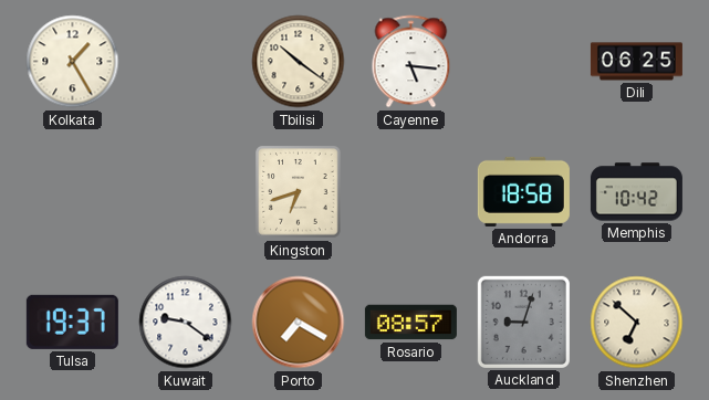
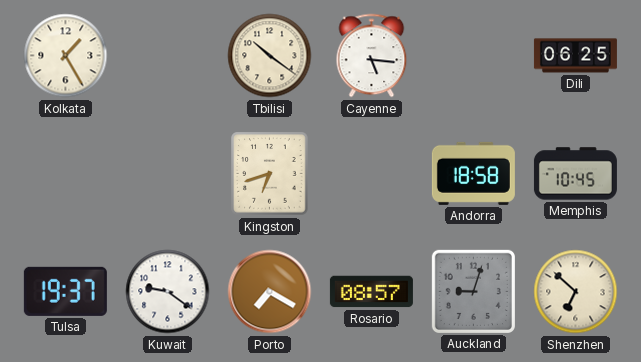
Memphis: 10:42 -> 10:45 (575, 174)
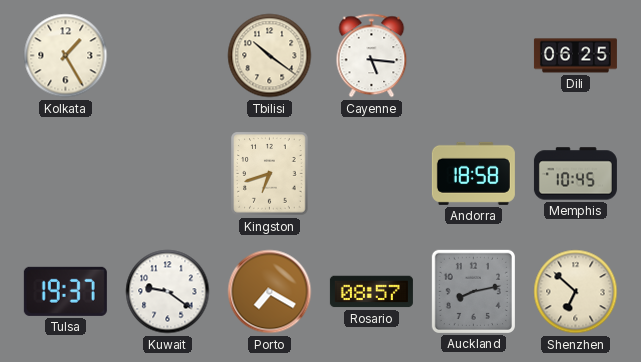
Auckland: 9:03 -> 8:13 (473, 291)
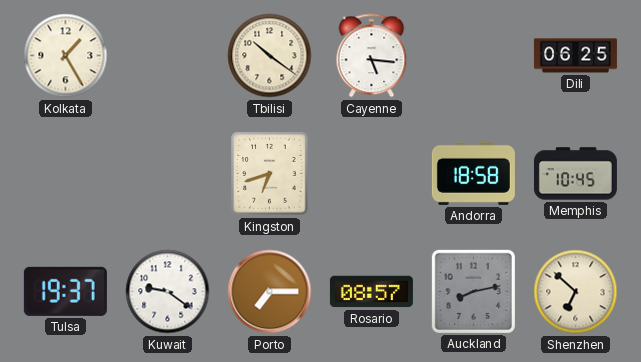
Porto: 7:20 -> 7:15 (270, 292)
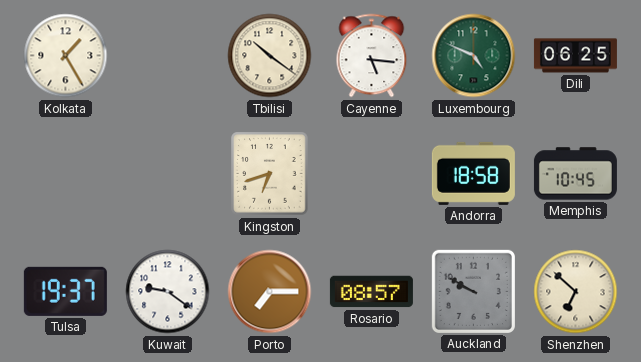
Luxembourg: none -> 4:49 (474, 56)
Auckland: 8:13 -> 9:50 (473, 291)
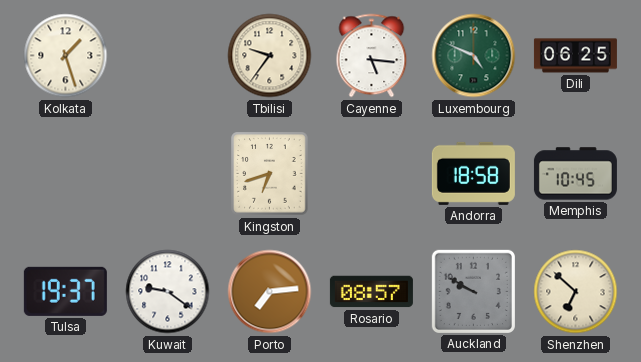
Kolkata: 1:25 -> 1:27 (66, 56)
Tbilisi: 10:21 -> 9:36 (270, 56)
Porto: 7:15 -> 7:14 (270, 292)
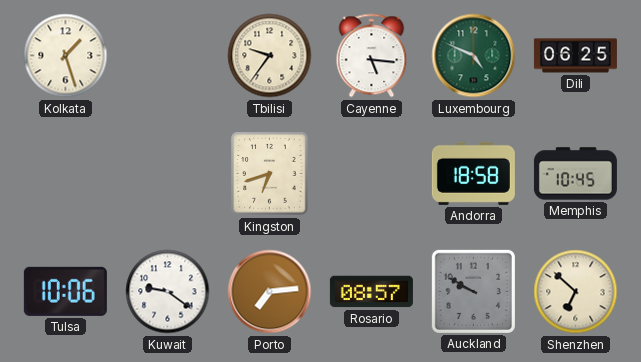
Tulsa: 19:37 -> 10:06 (65, 291)
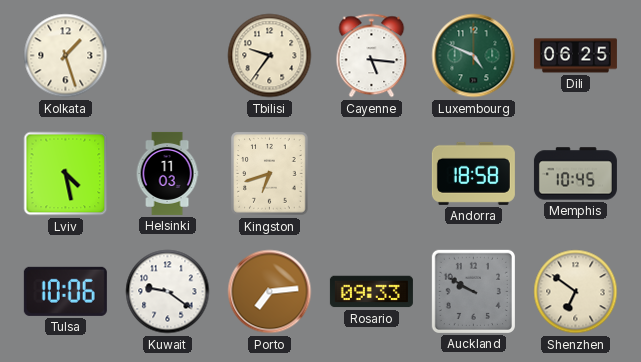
Lviv: none -> 4:28 (66, 174)
Helsinki: none -> 11:03 (167, 173)
Rosario: 08:57 -> 09:33 (371, 292)
Shenzhen: 6:52 -> 6:51 (576, 292)
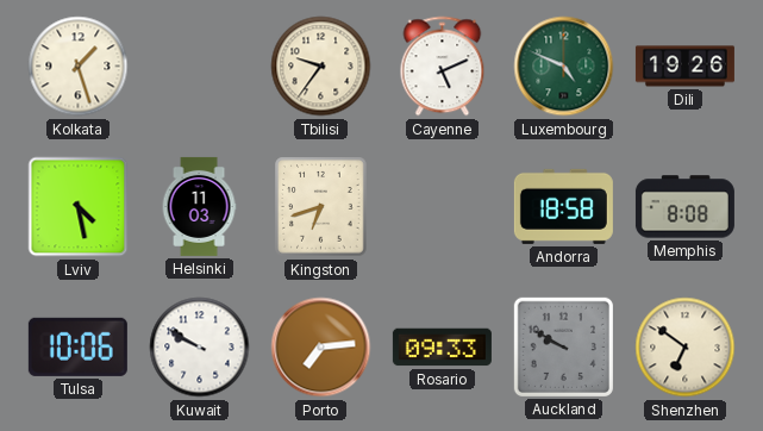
Cayenne: 5:16 -> 5:11 (443, 67)
Dili: 06:25 -> 19:26 (684, 67)
Memphis: 10:45 -> 8:08 (684, 207)
Kuwait: 9:21 -> 9:50 (200, 348)
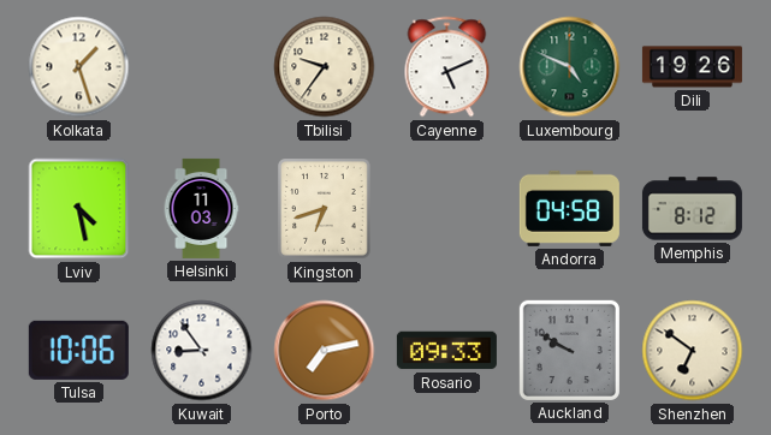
Andorra: 18:58 -> 04:58 (569, 208)
Memphis: 8:08 -> 8:12 (692, 209)
Kuwait: 9:50 -> 8:54 (202, 351)
Porto: 7:14 -> 7:13 (325, 351)
